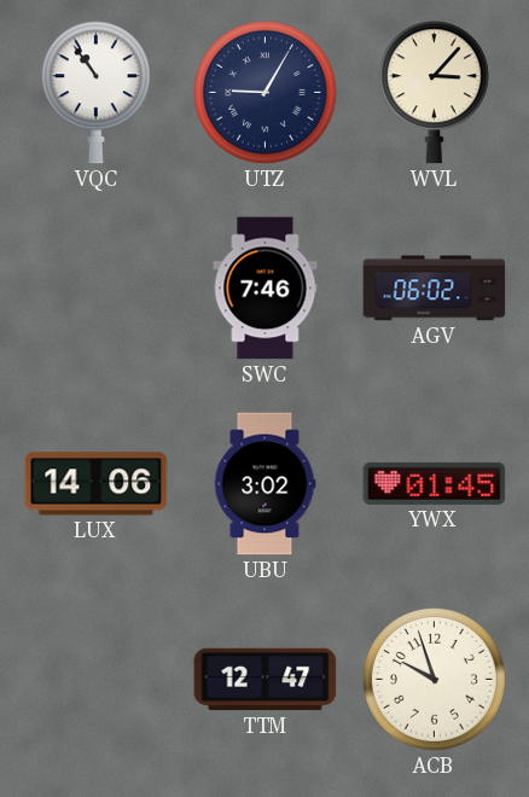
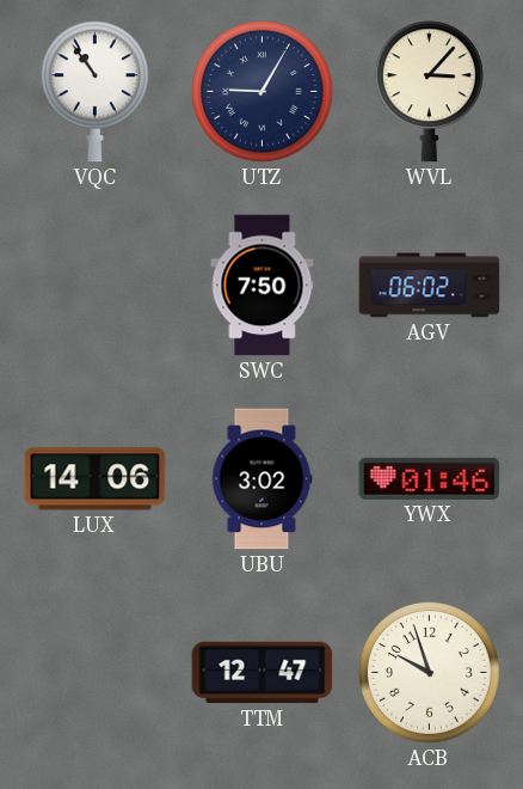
SWC: 7:46 -> 7:50 (263, 286)
YWX: 01:45 -> 01:46 (430, 478)
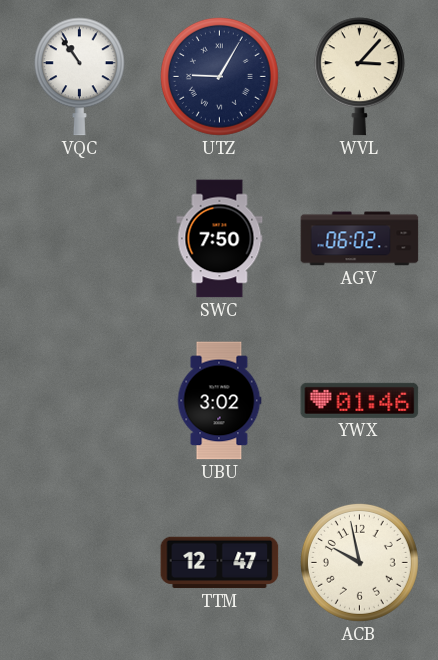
LUX: 14:06 -> none (96, 479)
ACB: 9:57 -> 9:58 (359, 562)
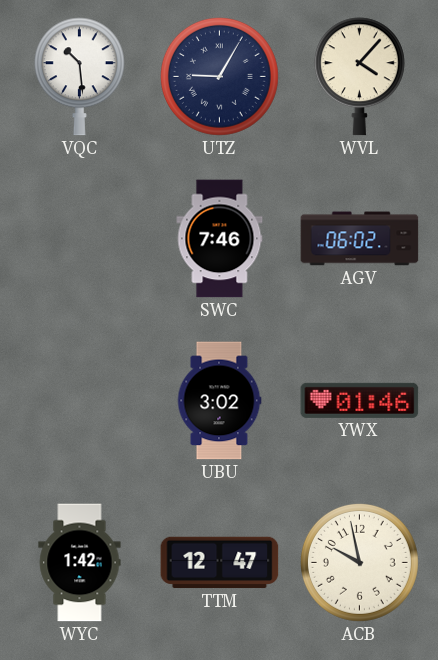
VQC: 10:54 -> 10:29 (79, 77)
WVL: 3:07 -> 4:07 (359, 77)
SWC: 7:50 -> 7:46 (220, 239)
WYC: none -> 1:42 (80, 563)
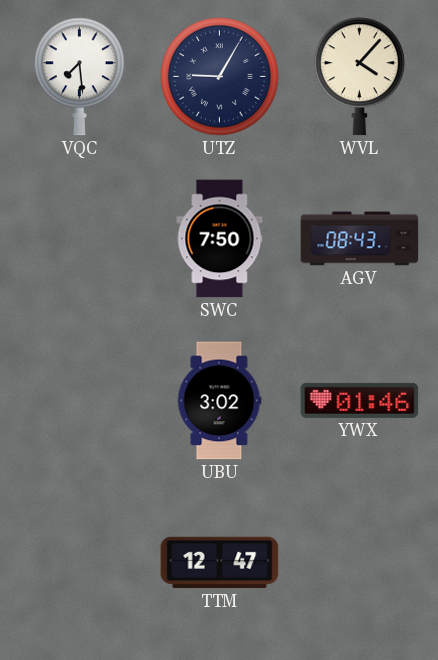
VQC: 10:29 -> 7:29 (79, 77)
SWC: 7:46 -> 7:50 (220, 239)
AGV: 06:02 -> 08:43 (360, 239)
WYC: 1:42 -> none (80, 563)
ACB: 9:58 -> none (359, 562)
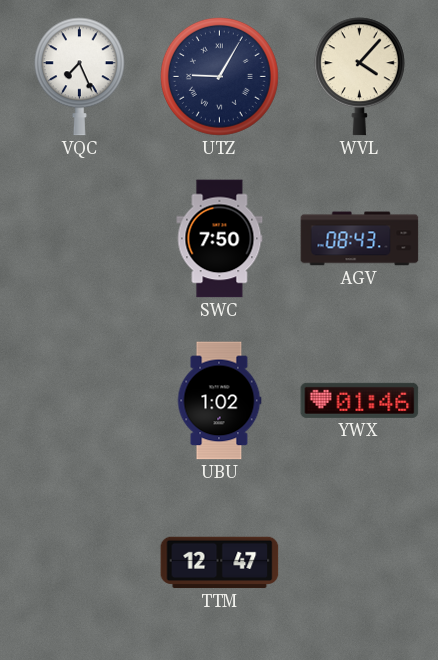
VQC: 7:29 -> 7:26 (79, 77)
UBU: 3:02 -> 1:02 (219, 401)
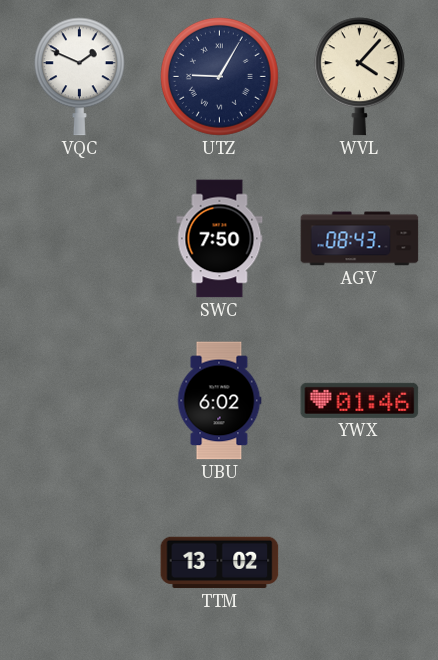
VQC: 7:26 -> 1:49 (79, 77)
UBU: 1:02 -> 6:02 (219, 401)
TTM: 12:47 -> 13:02 (220, 563)
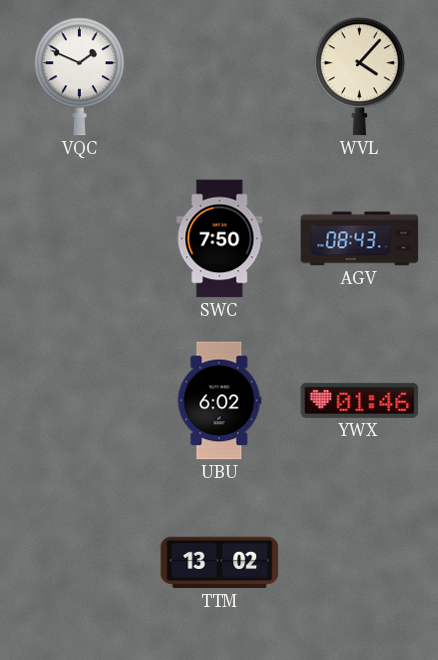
UTZ: 9:05 -> none (219, 76)
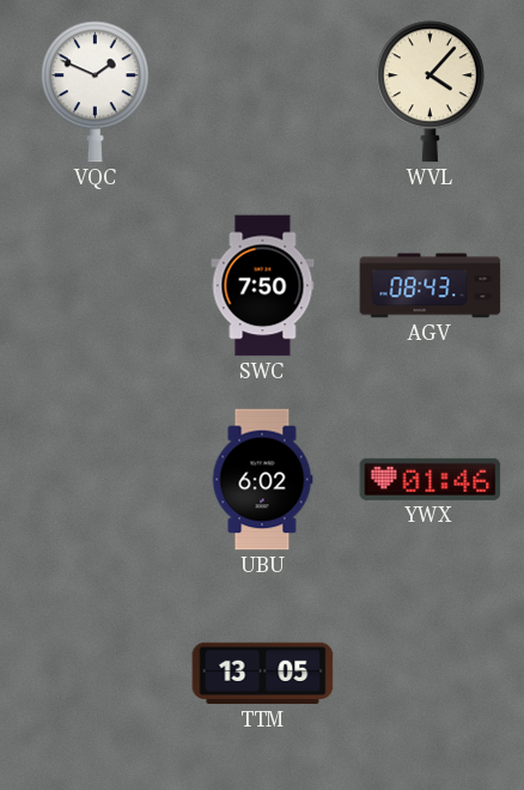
TTM: 13:02 -> 13:05 (263, 674)
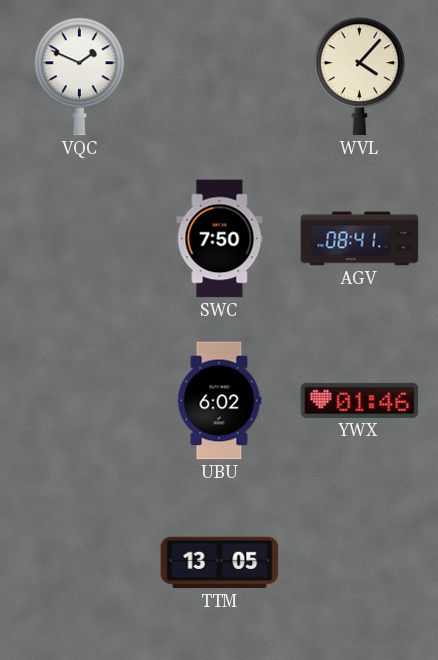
AGV: 08:43 -> 08:41 (360, 239)
